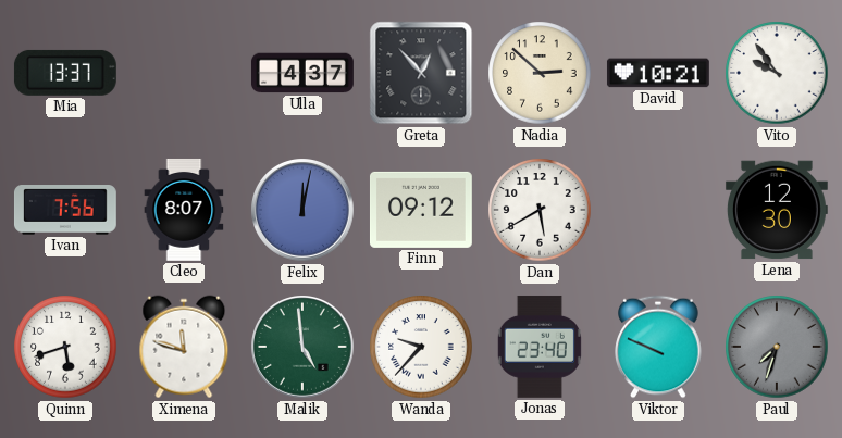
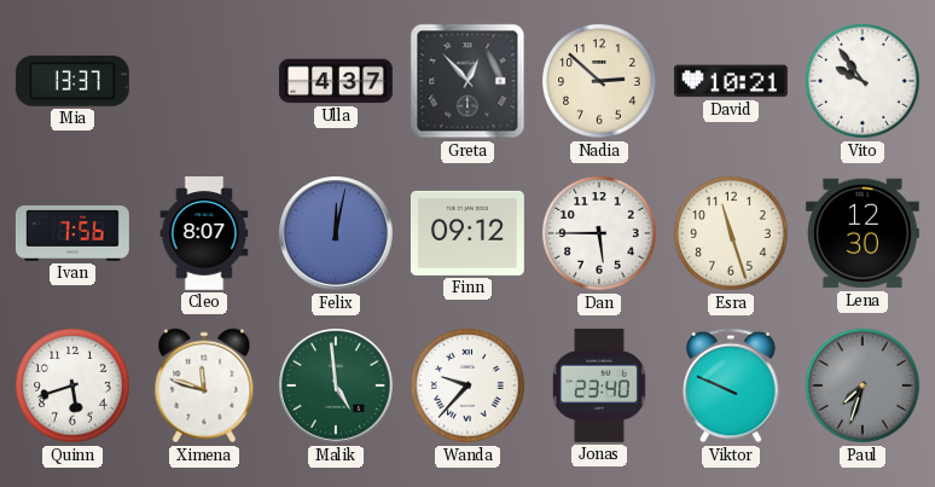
Dan: 5:40 -> 5:45 (599, 233)
Esra: none -> 11:27 (731, 233)
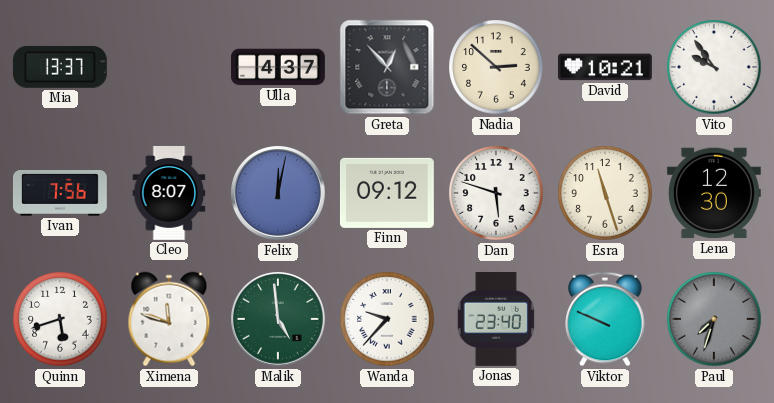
Dan: 5:45 -> 5:48 (496, 193)
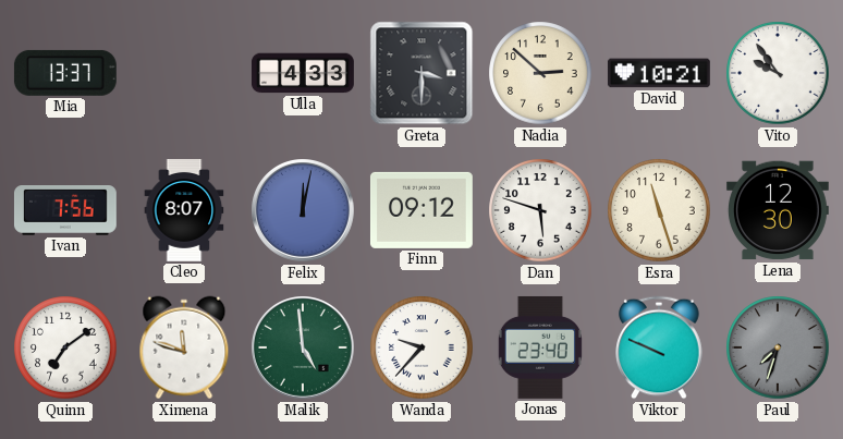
Ulla: 4:37 -> 4:33 (303, 73)
Greta: 12:53 -> 3:30 (421, 73)
Quinn: 5:42 -> 7:09 (65, 347)
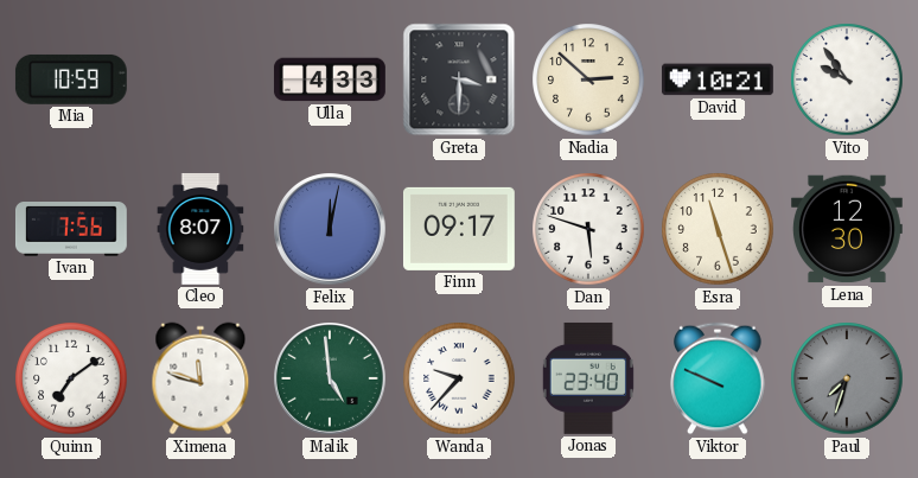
Mia: 13:37 -> 10:59 (71, 79)
Finn: 09:12 -> 09:17 (459, 229)
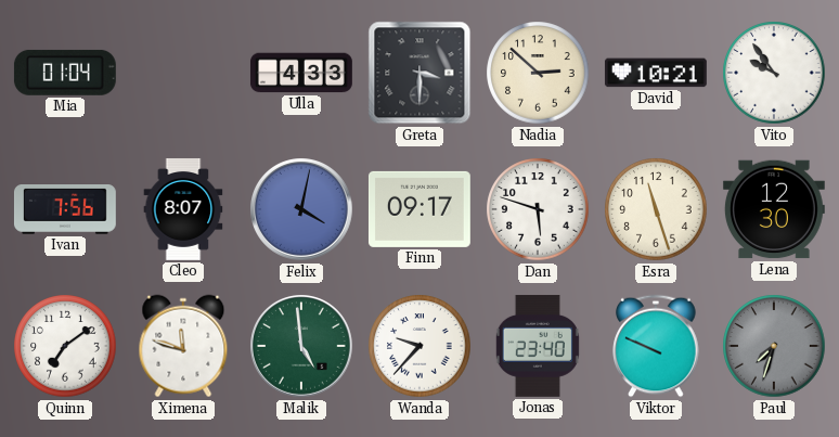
Mia: 10:59 -> 01:04 (65, 73)
Felix: 12:02 -> 4:02 (302, 210)
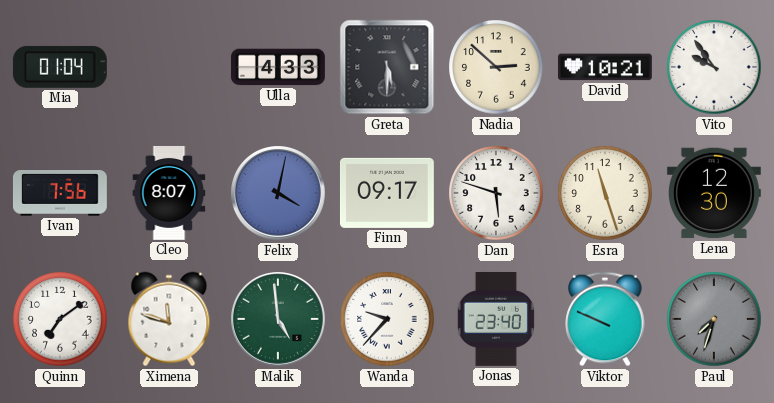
Greta: 3:30 -> 5:30 (387, 67)
